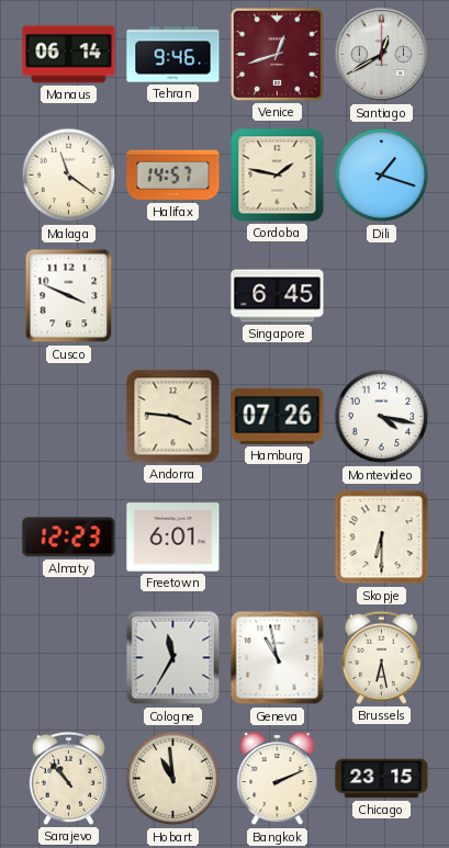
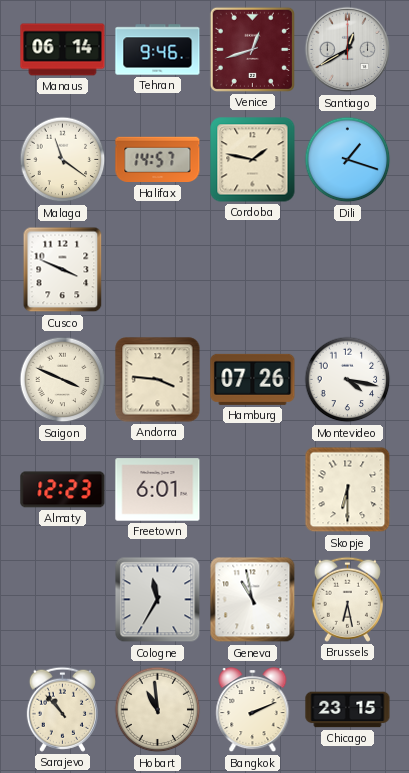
Singapore: 6:45 -> none (278, 296)
Saigon: none -> 3:49 (63, 380)
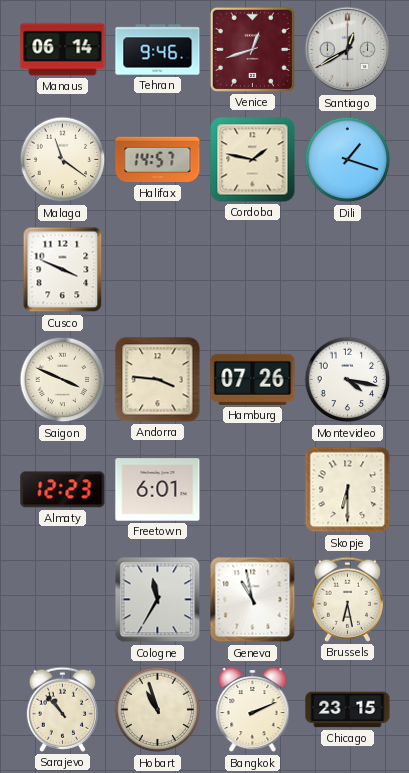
Hobart: 10:59 -> 10:57 (158, 710)
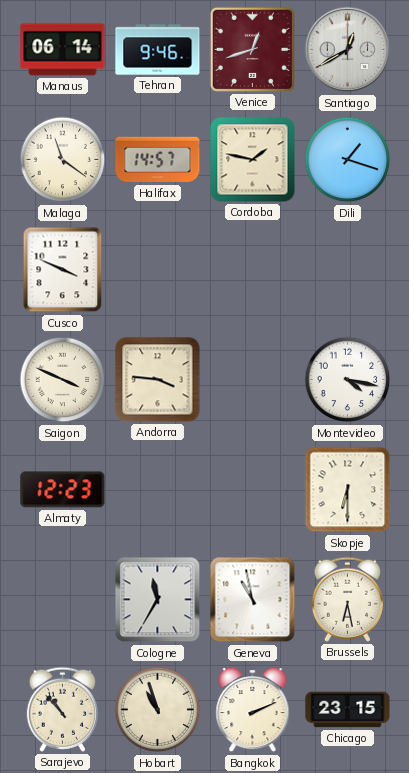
Hamburg: 07:26 -> none (253, 379)
Freetown: 6:01 -> none (158, 490)
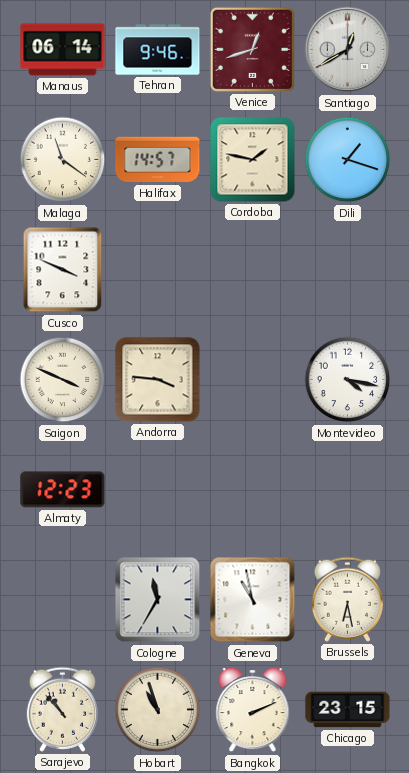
Skopje: 6:30 -> none (348, 490)
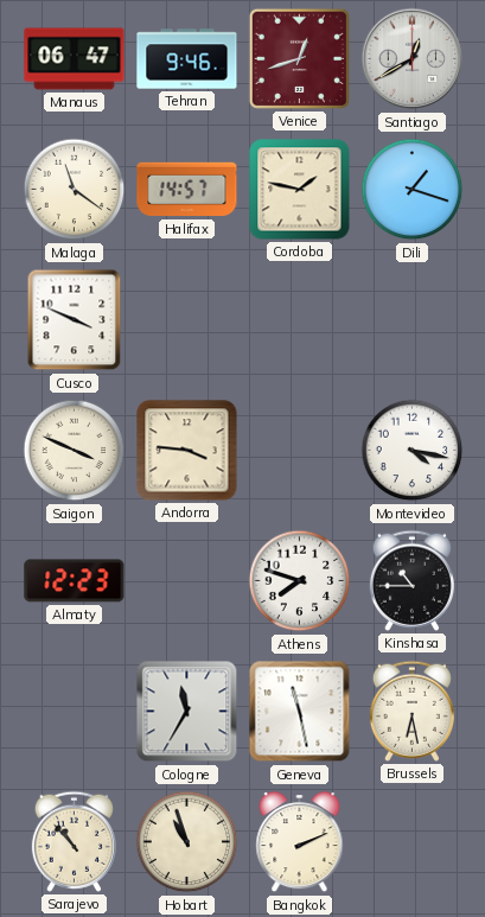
Manaus: 06:14 -> 06:47 (75, 59)
Athens: none -> 7:48 (300, 581)
Kinshasa: none -> 10:45 (411, 580)
Geneva: 10:58 -> 11:28 (300, 712)
Chicago: 23:15 -> none (348, 710)
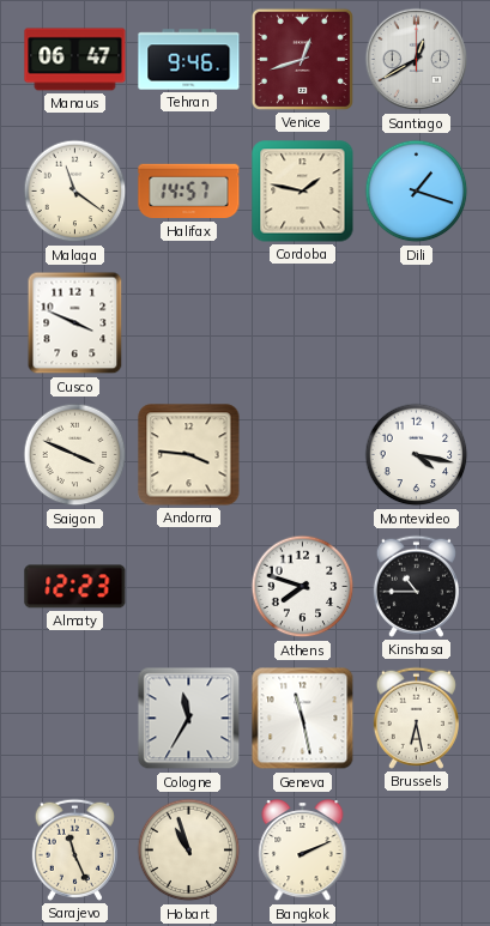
Sarajevo: 10:53 -> 11:26 (74, 849)
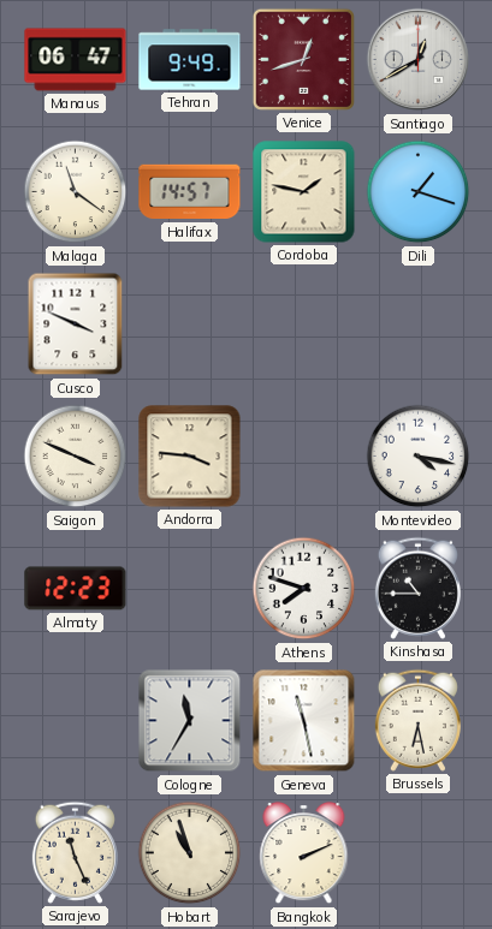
Tehran: 9:46 -> 9:49 (190, 60)
